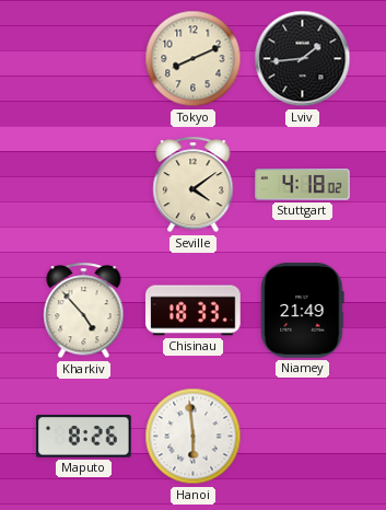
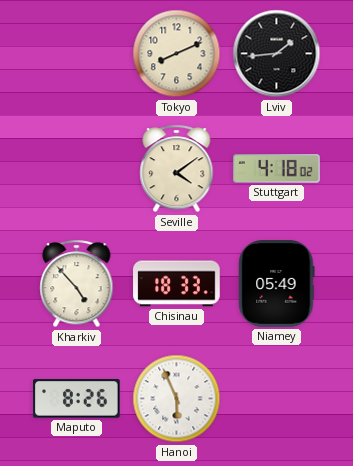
Niamey: 21:49 -> 05:49 (277, 284)
Hanoi: 5:59 -> 5:56 (177, 399)
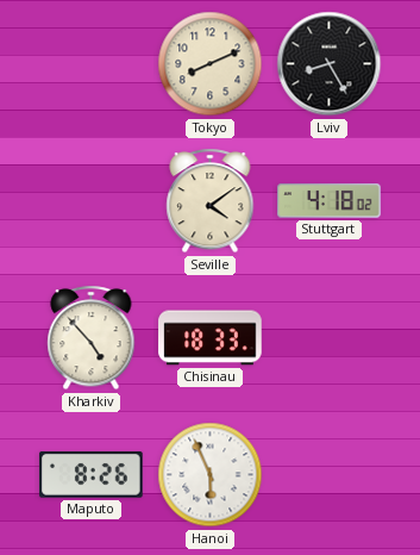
Lviv: 1:44 -> 8:25 (330, 64)
Niamey: 05:49 -> none (277, 284)
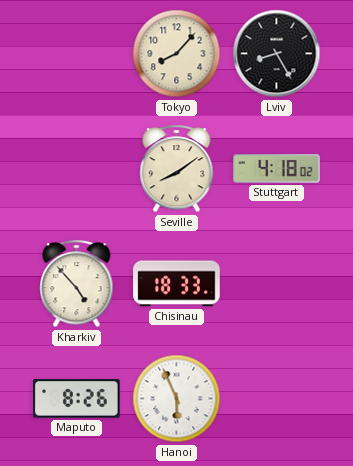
Tokyo: 8:11 -> 8:07 (177, 54)
Seville: 4:09 -> 8:09 (177, 169)
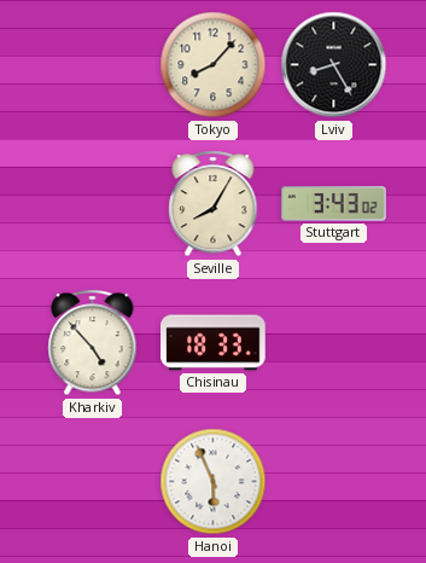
Seville: 8:09 -> 8:05 (214, 204)
Stuttgart: 4:18 -> 3:43 (334, 204)
Maputo: 8:26 -> none (77, 399)
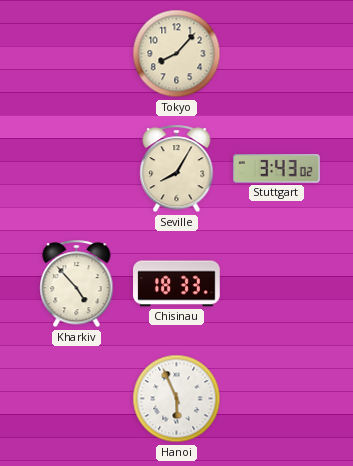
Lviv: 8:25 -> none (334, 65)
